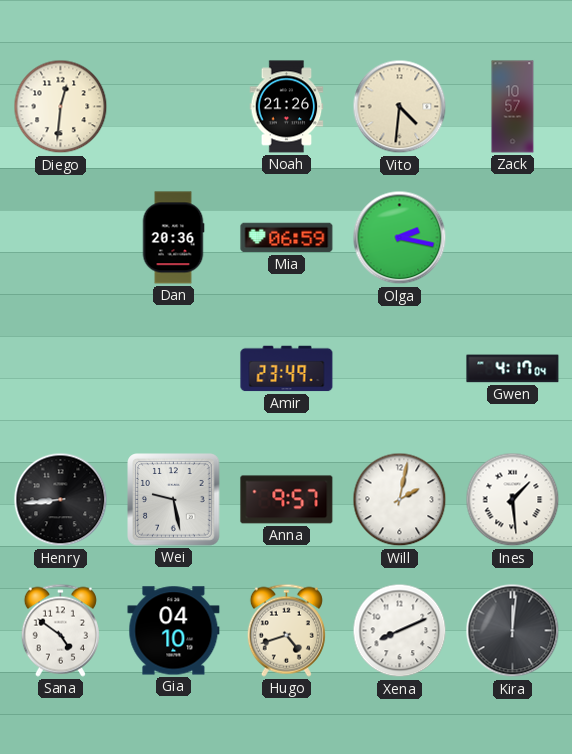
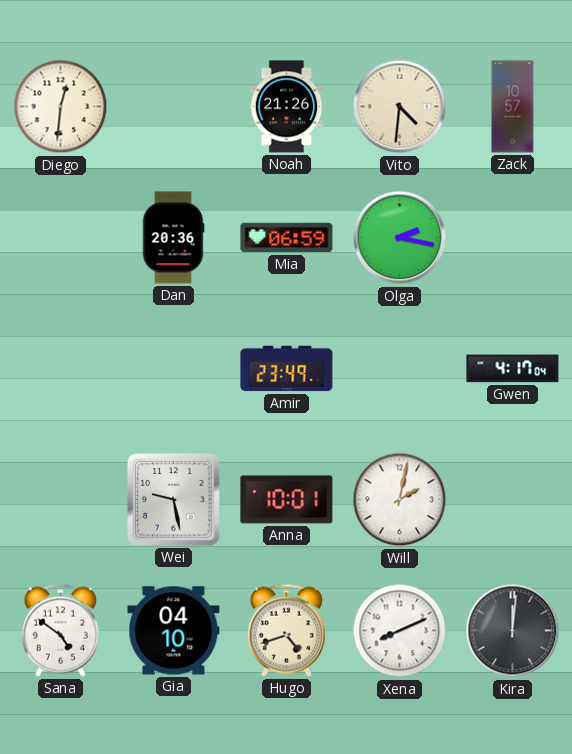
Henry: 8:44 -> none (61, 500)
Anna: 9:57 -> 10:01 (287, 500)
Ines: 1:29 -> none (513, 500)
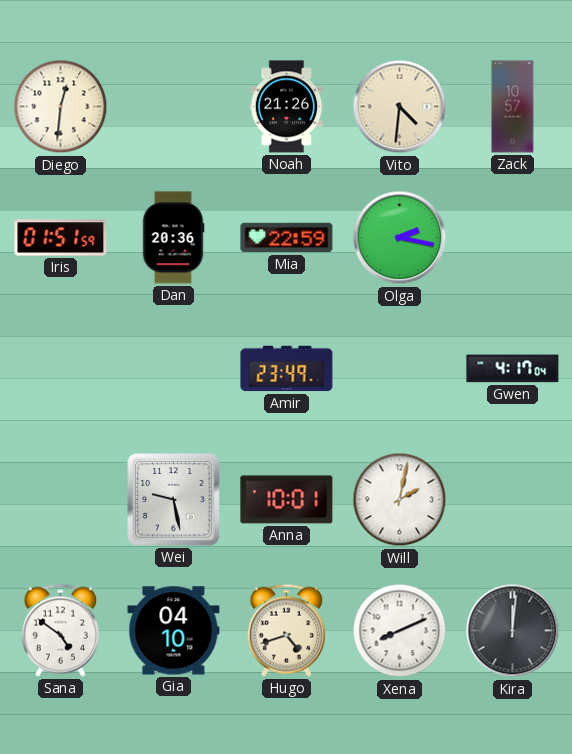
Iris: none -> 01:51 (61, 238)
Mia: 06:59 -> 22:59 (287, 238)
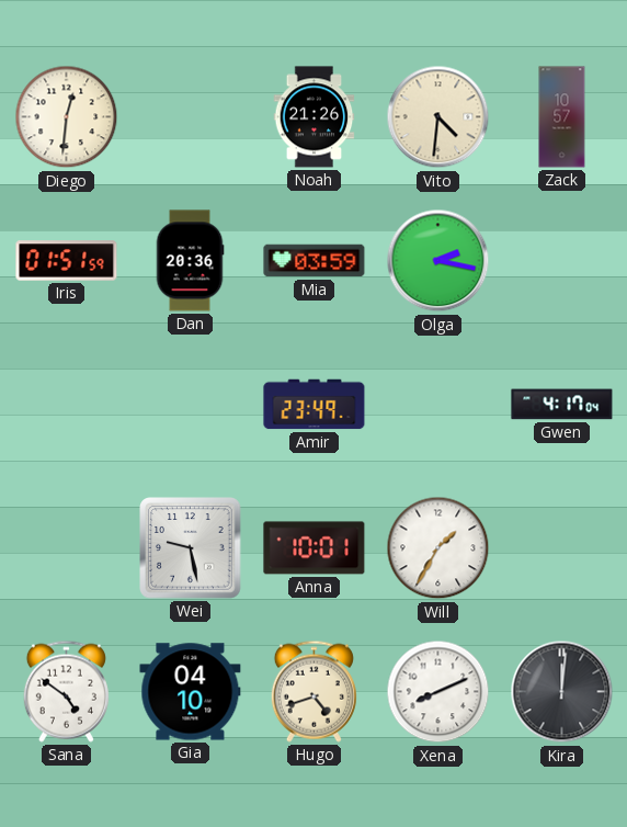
Mia: 22:59 -> 03:59 (315, 261)
Will: 2:02 -> 1:35 (438, 548)
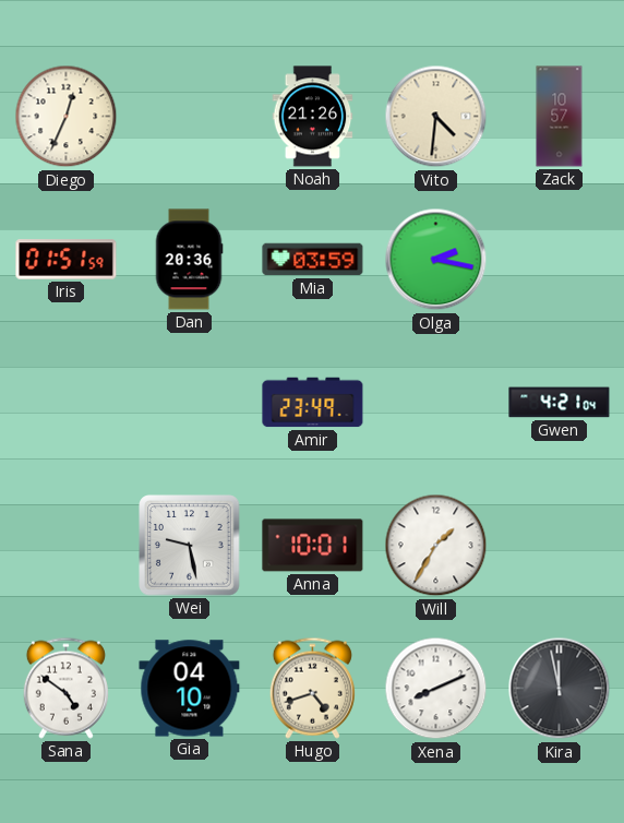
Diego: 12:31 -> 12:34 (67, 117)
Gwen: 4:17 -> 4:21 (560, 403)
Kira: 12:01 -> 11:58 (560, 689)
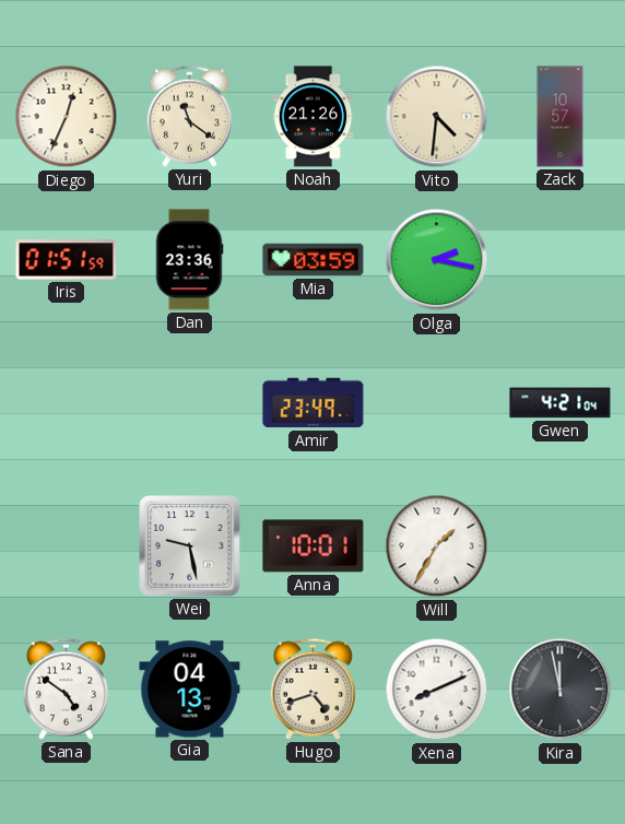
Yuri: none -> 11:21 (189, 116)
Dan: 20:36 -> 23:36 (189, 260)
Gia: 04:10 -> 04:13 (190, 690)
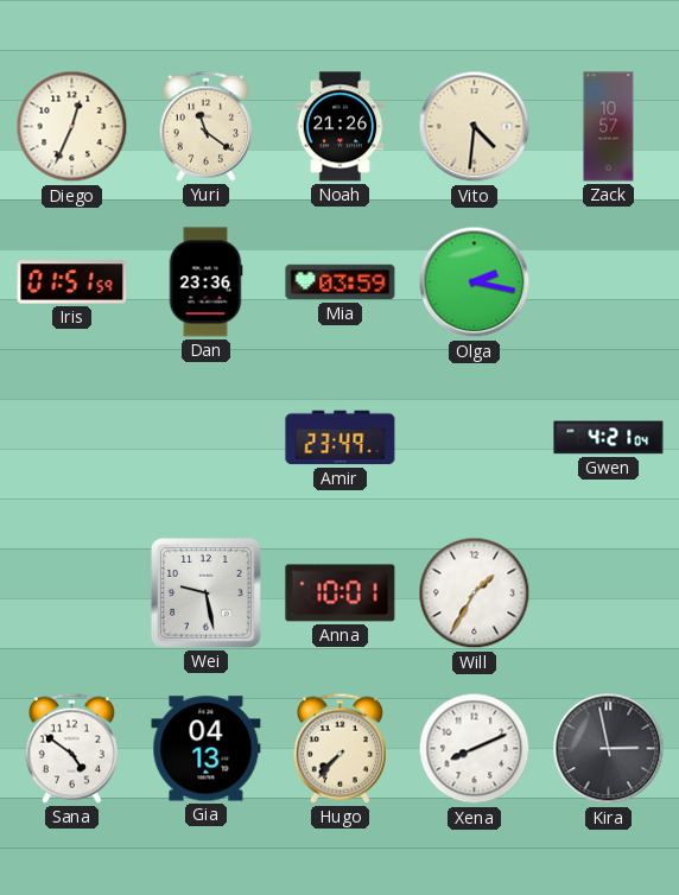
Hugo: 4:42 -> 7:37 (339, 748)
Kira: 11:58 -> 2:58 (609, 749)
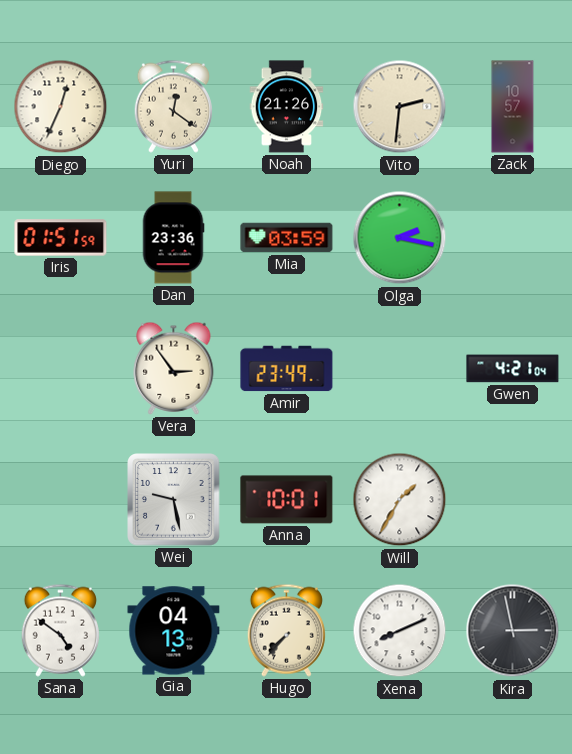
Yuri: 11:21 -> 12:21 (173, 106)
Vito: 4:31 -> 2:31 (400, 107)
Vera: none -> 2:54 (174, 368)
